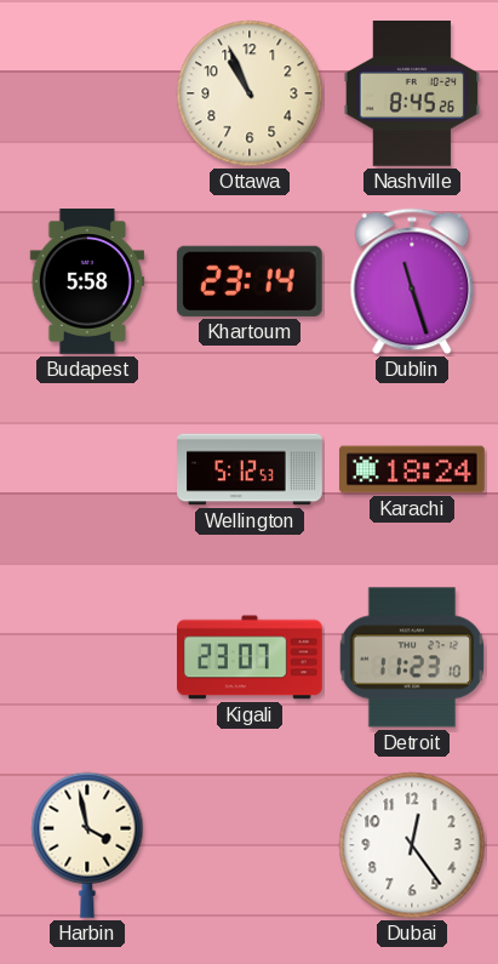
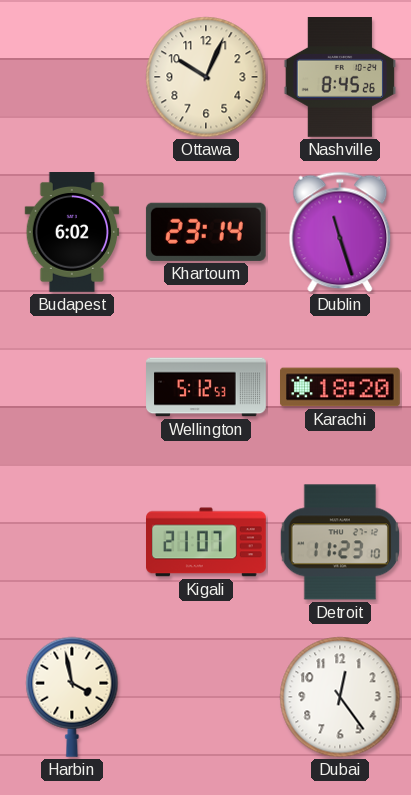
Ottawa: 10:56 -> 10:04 (206, 77)
Budapest: 5:58 -> 6:02 (72, 233)
Karachi: 18:24 -> 18:20 (341, 387)
Kigali: 23:07 -> 21:07 (207, 542)
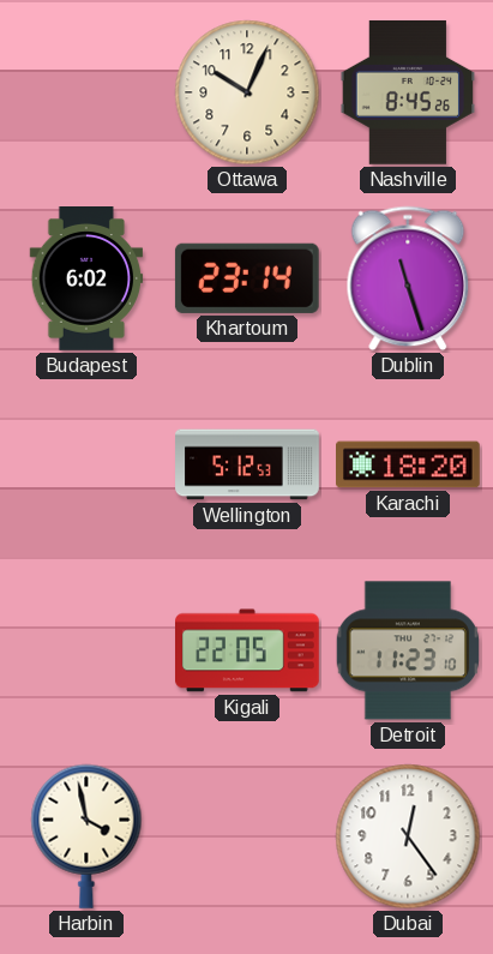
Kigali: 21:07 -> 22:05 (248, 650)
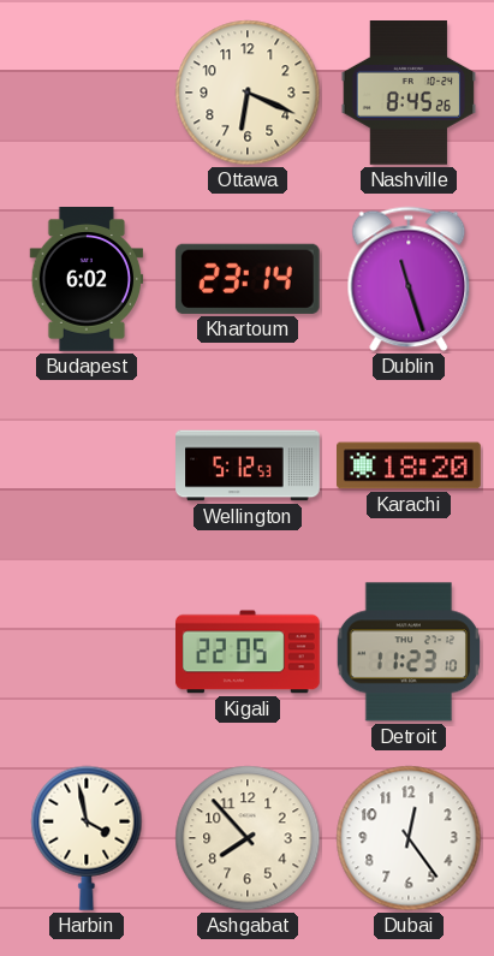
Ottawa: 10:04 -> 6:19 (248, 93)
Ashgabat: none -> 7:53 (248, 838)
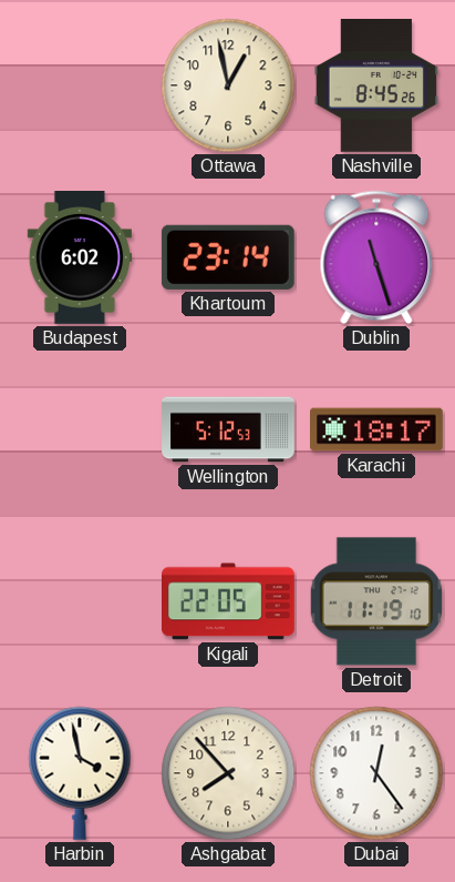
Ottawa: 6:19 -> 12:58 (228, 85)
Karachi: 18:20 -> 18:17 (378, 429)
Detroit: 11:23 -> 11:19 (375, 601)
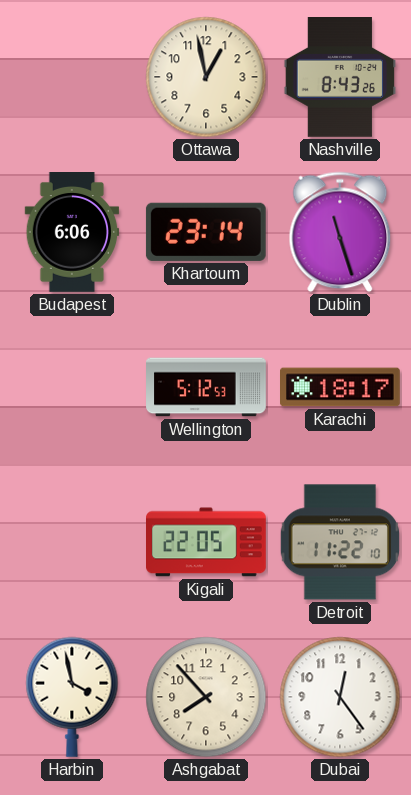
Nashville: 8:45 -> 8:43 (340, 78)
Budapest: 6:02 -> 6:06 (72, 233)
Detroit: 11:19 -> 11:22 (339, 542)
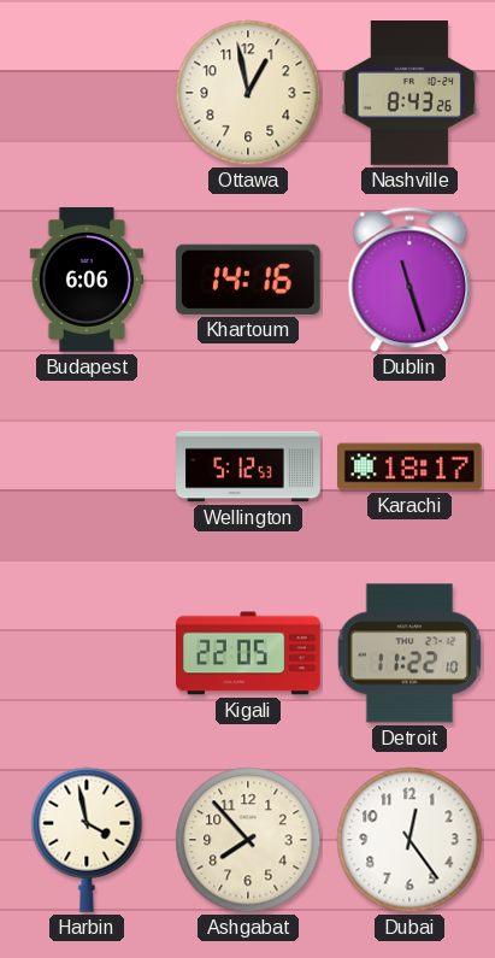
Khartoum: 23:14 -> 14:16 (248, 280)
